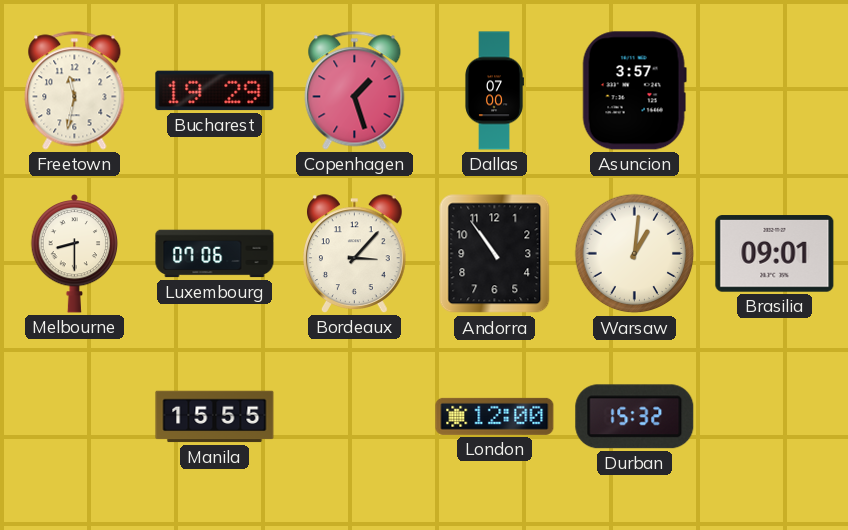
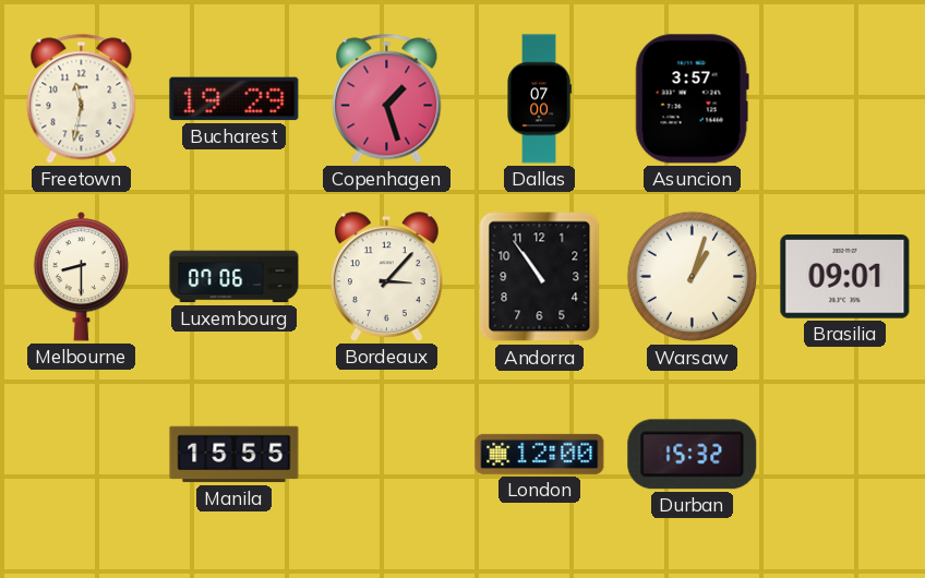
Warsaw: 1:01 -> 1:03 (693, 277)
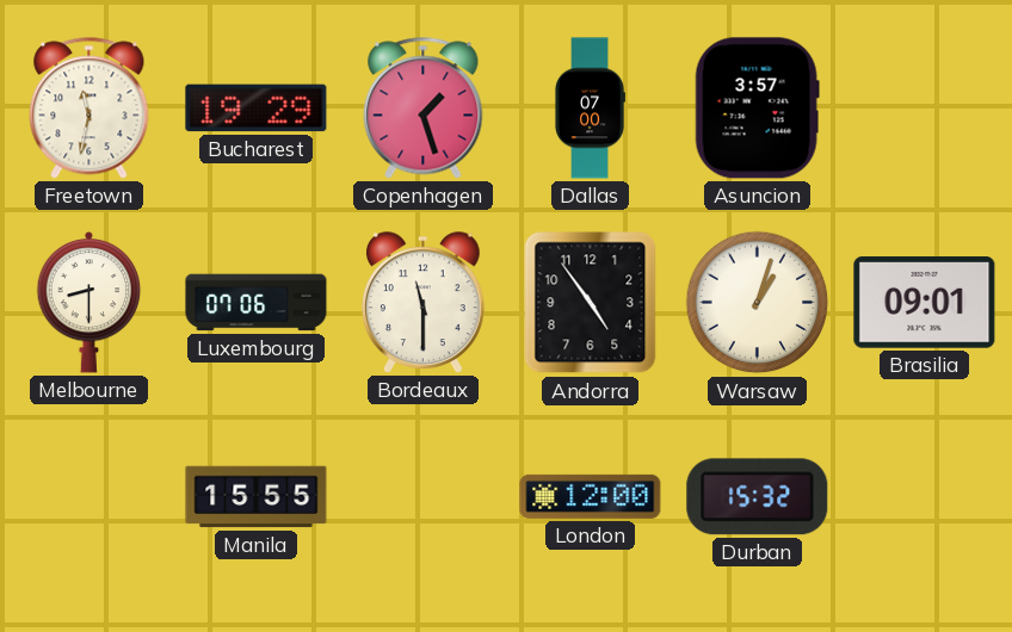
Bordeaux: 3:07 -> 11:30 (424, 303)
Andorra: 10:54 -> 4:54 (591, 303)
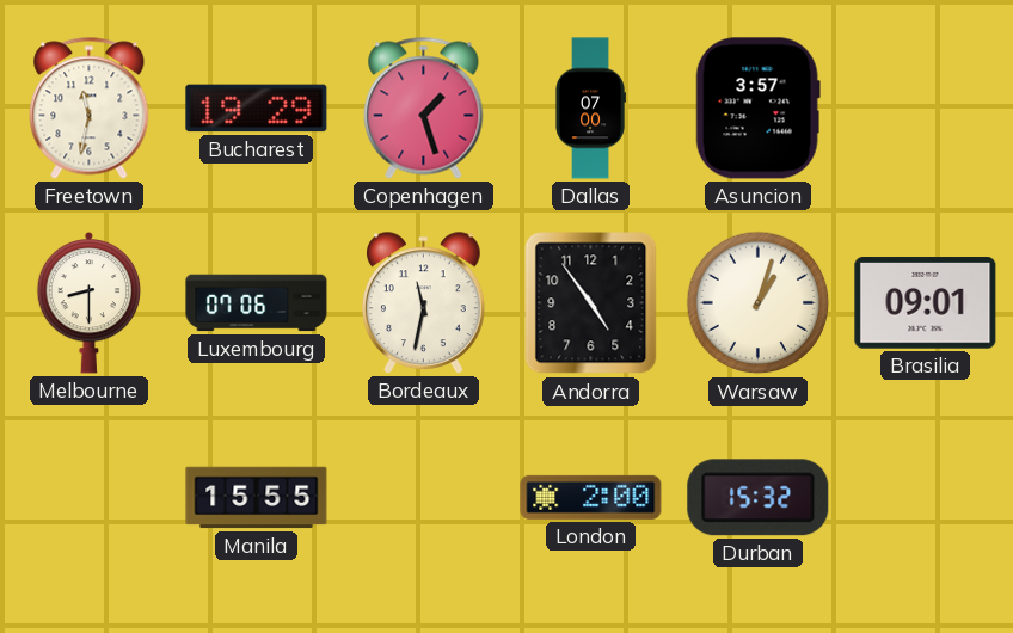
Bordeaux: 11:30 -> 11:32 (424, 303)
London: 12:00 -> 2:00 (591, 497)
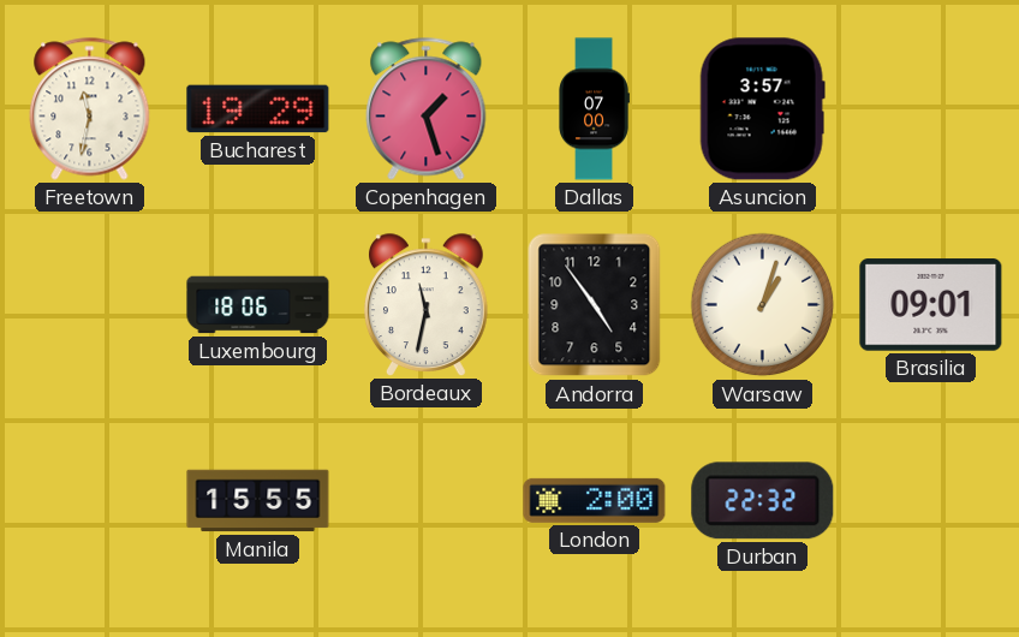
Melbourne: 8:30 -> none (90, 302)
Luxembourg: 07:06 -> 18:06 (258, 305)
Durban: 15:32 -> 22:32 (763, 501)
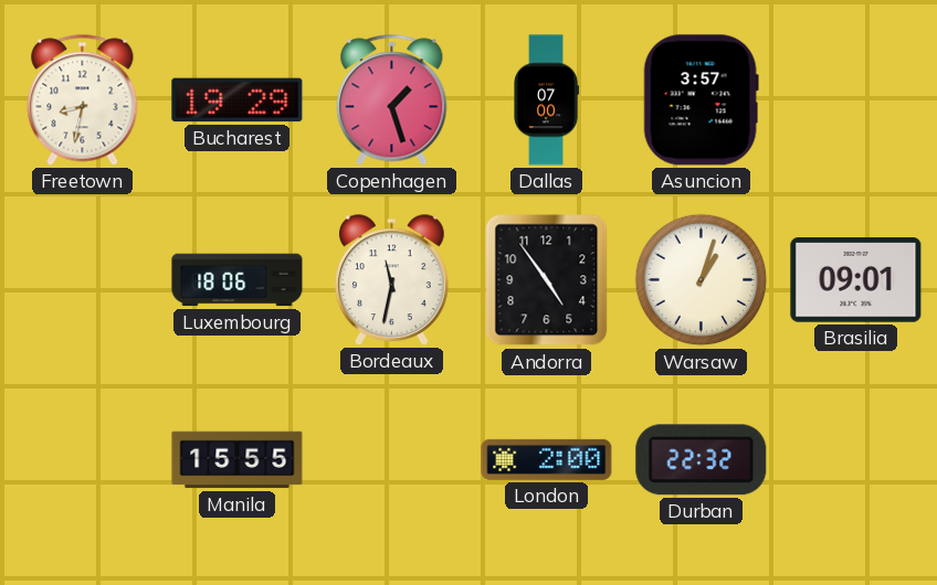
Freetown: 11:32 -> 8:32 (83, 100)
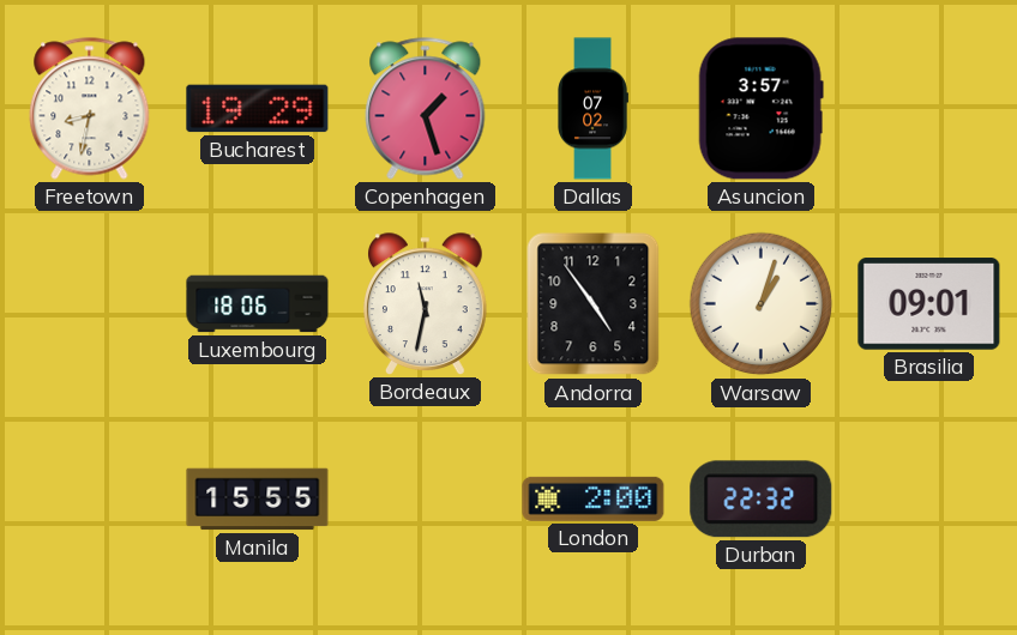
Dallas: 07:00 -> 07:02 (592, 109)
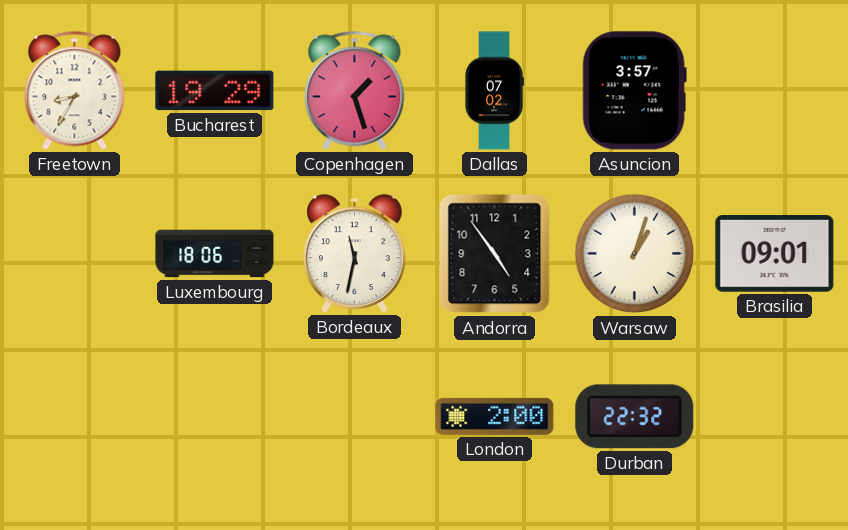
Freetown: 8:32 -> 8:35 (75, 91)
Manila: 15:55 -> none (258, 500)
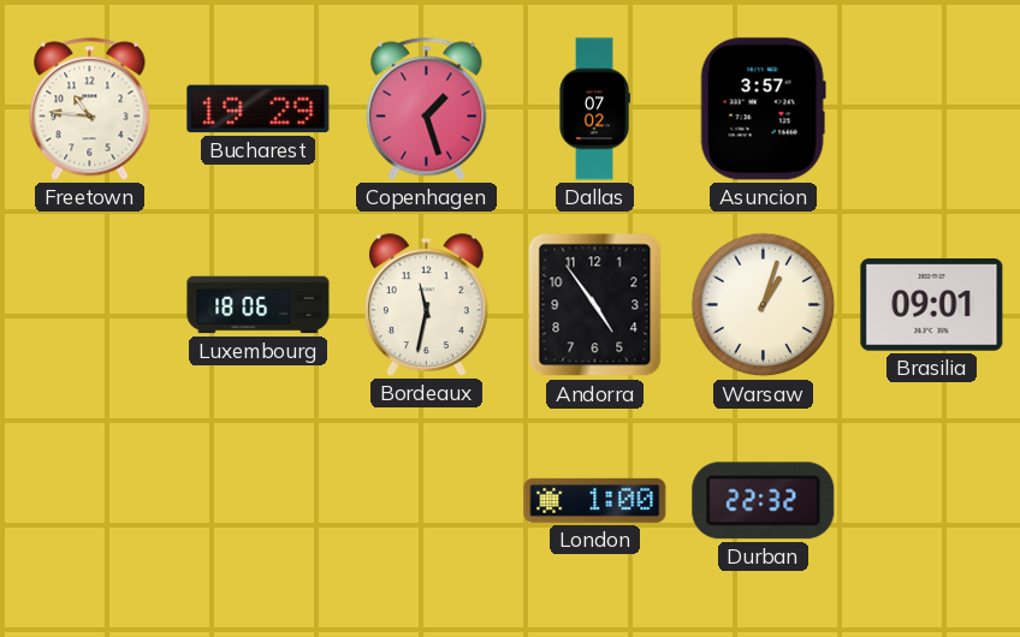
Freetown: 8:35 -> 10:46 (90, 109)
London: 2:00 -> 1:00 (595, 500)
